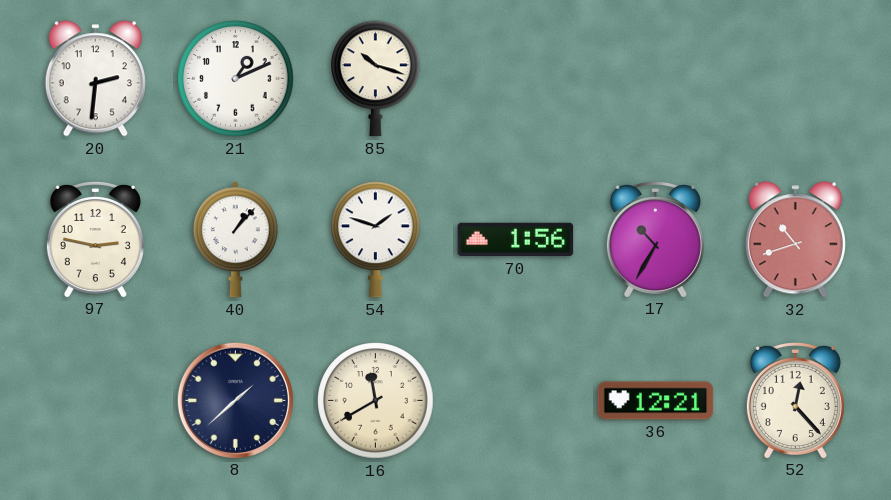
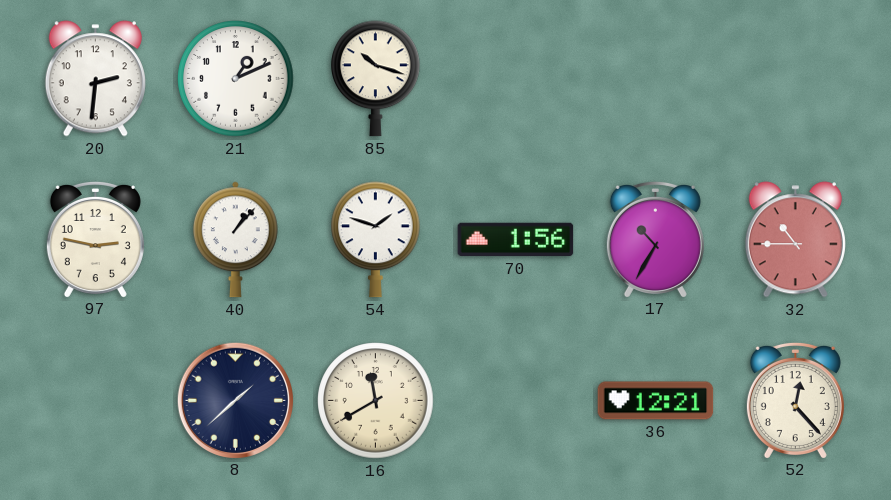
32: 10:42 -> 10:45 (795, 240)
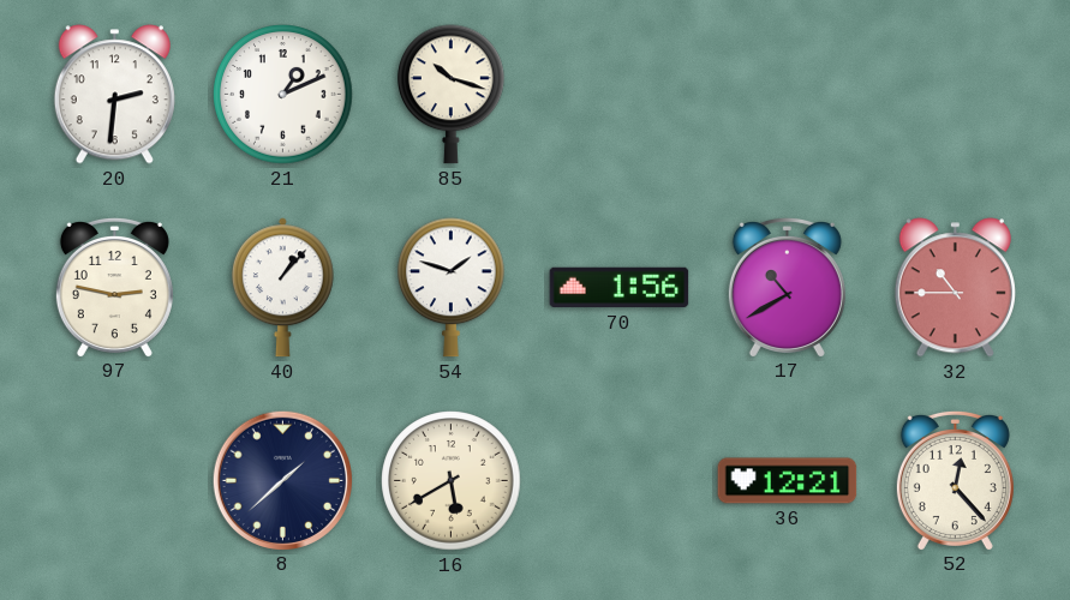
17: 10:35 -> 10:40 (787, 287)
16: 11:40 -> 5:40 (452, 481)
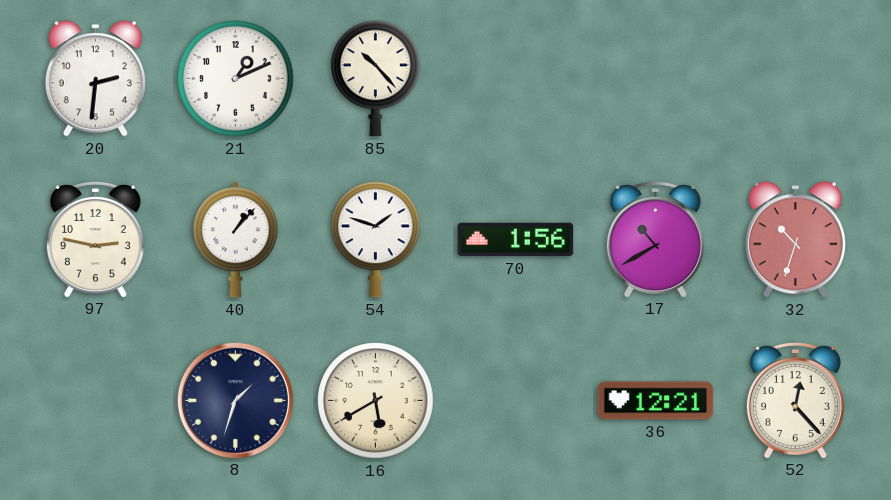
85: 10:18 -> 10:23 (376, 79)
32: 10:45 -> 10:33 (795, 240)
8: 1:38 -> 1:33 (235, 400)
